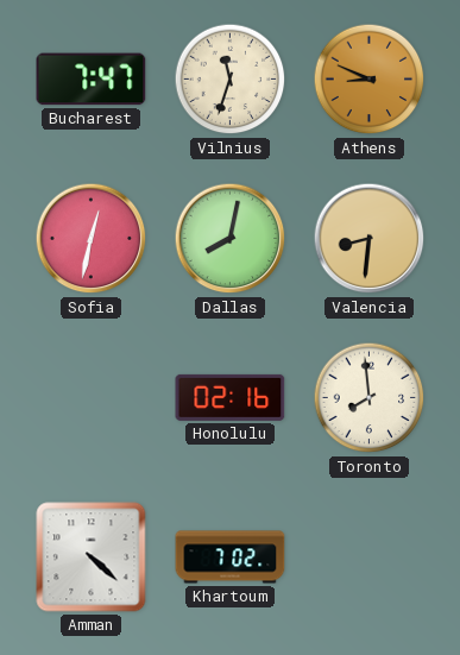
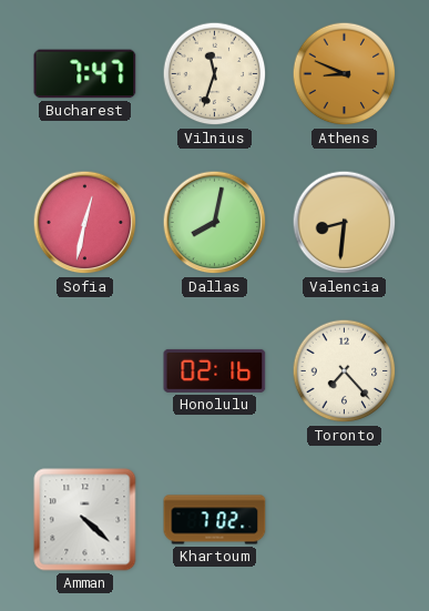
Toronto: 7:59 -> 7:23 (345, 371)
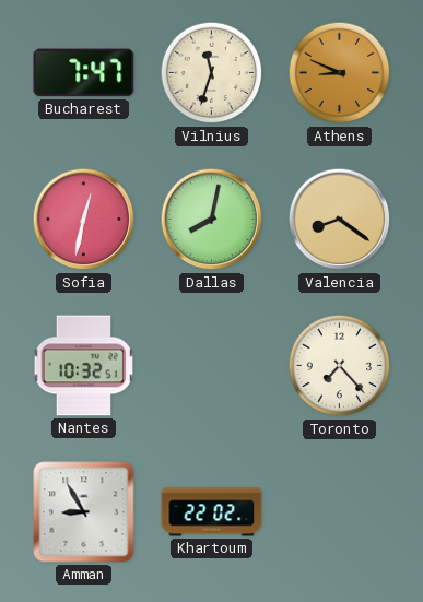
Valencia: 8:31 -> 8:21 (340, 220)
Nantes: none -> 10:32 (84, 366)
Honolulu: 02:16 -> none (215, 370)
Amman: 4:22 -> 8:55 (84, 512)
Khartoum: 7:02 -> 22:02 (212, 512)
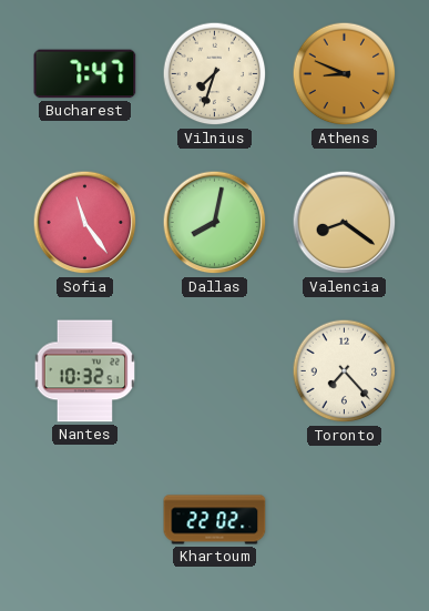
Vilnius: 11:33 -> 7:33 (215, 74)
Sofia: 12:32 -> 11:24 (85, 223)
Amman: 8:55 -> none (84, 512)
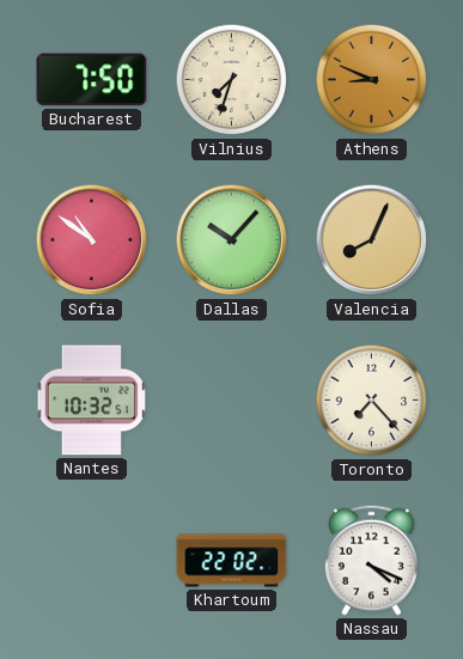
Bucharest: 7:47 -> 7:50 (92, 80)
Sofia: 11:24 -> 10:51 (92, 240)
Dallas: 8:02 -> 10:07 (232, 240)
Valencia: 8:21 -> 8:04 (372, 240)
Nassau: none -> 4:19 (371, 560)
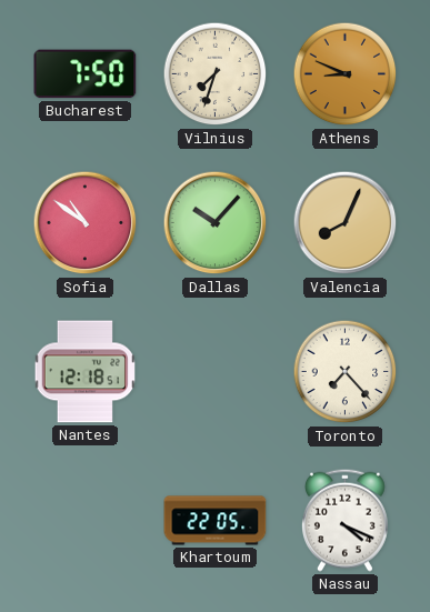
Nantes: 10:32 -> 12:18 (86, 372)
Khartoum: 22:02 -> 22:05 (216, 521)
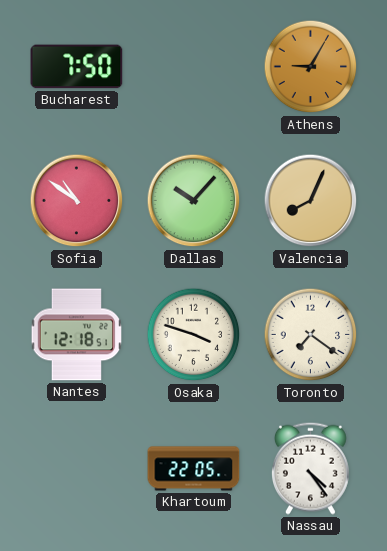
Vilnius: 7:33 -> none (216, 74)
Athens: 8:49 -> 9:05 (311, 67)
Osaka: none -> 3:48 (194, 335)
Toronto: 7:23 -> 7:21 (311, 335)
Nassau: 4:19 -> 4:24 (310, 468)
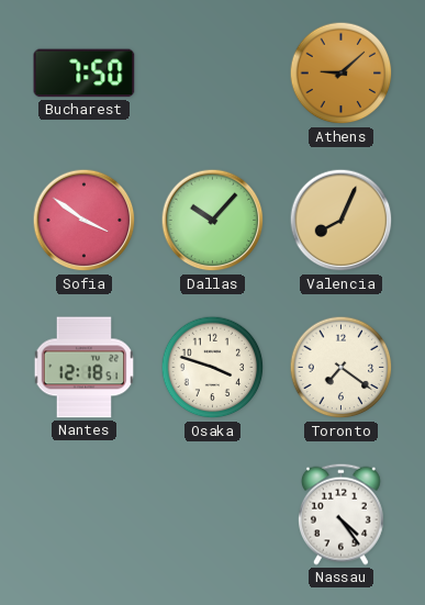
Athens: 9:05 -> 9:08 (342, 74)
Sofia: 10:51 -> 3:51 (85, 221)
Khartoum: 22:05 -> none (194, 469)
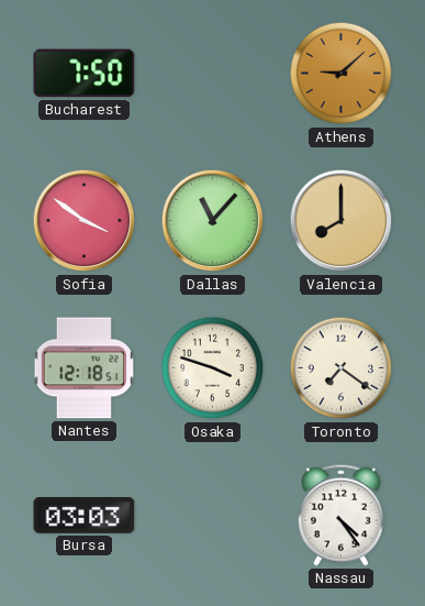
Dallas: 10:07 -> 11:07 (213, 221)
Valencia: 8:04 -> 8:00 (342, 221)
Bursa: none -> 03:03 (85, 516)
